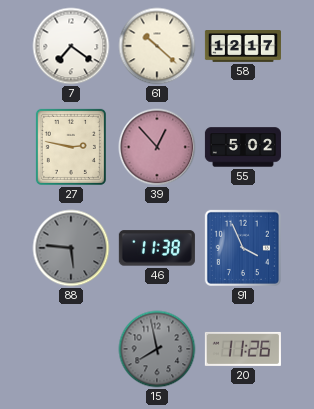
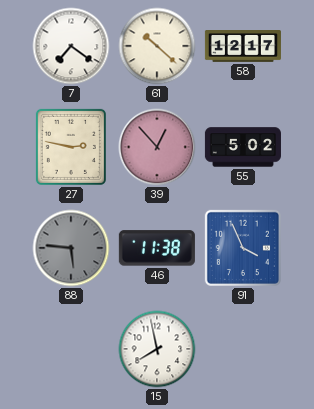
15 dial: grey -> white (157, 349)
20: 11:26 -> none (243, 349)
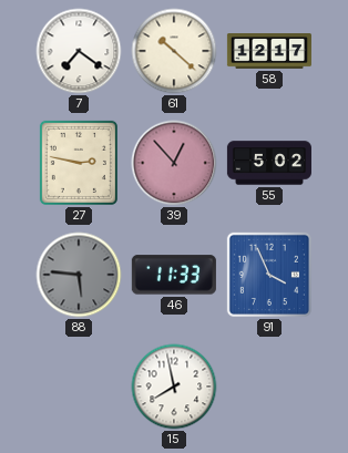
46: 11:38 -> 11:33 (174, 275)
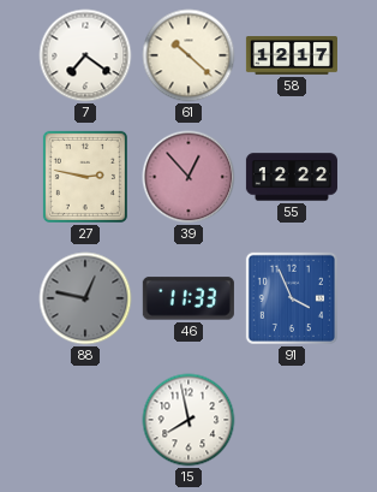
55: 5:02 -> 12:22 (292, 177)
88: 5:46 -> 12:47 (85, 298)
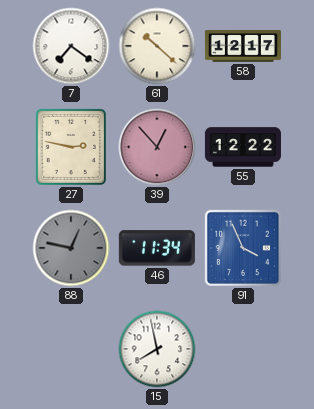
46: 11:33 -> 11:34 (157, 248)
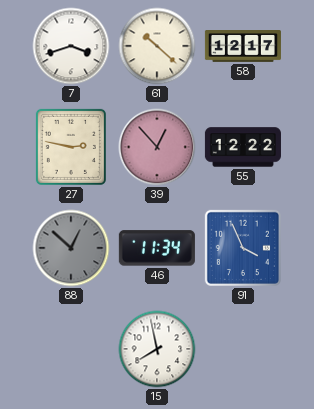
7: 7:21 -> 3:42 (71, 46)
88: 12:47 -> 12:52 (71, 248)
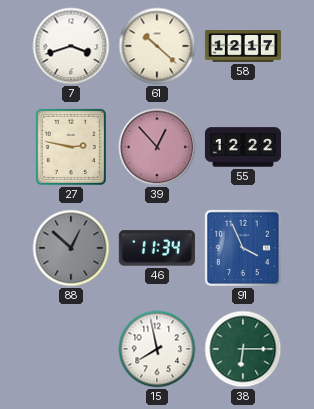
38: none -> 6:15 (243, 349)
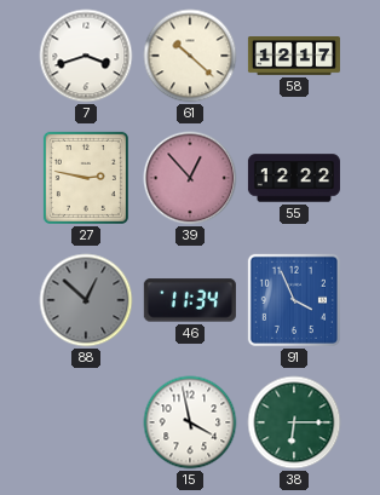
15: 7:58 -> 3:58 (190, 422)
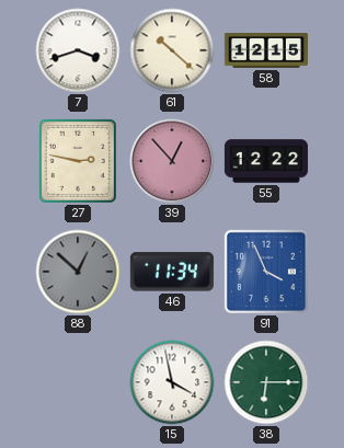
58: 12:17 -> 12:15 (266, 51)
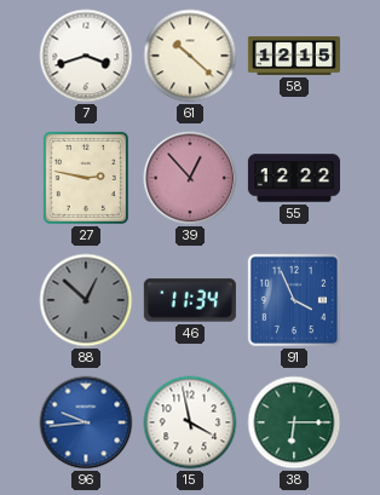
96: none -> 9:44 (86, 422)
